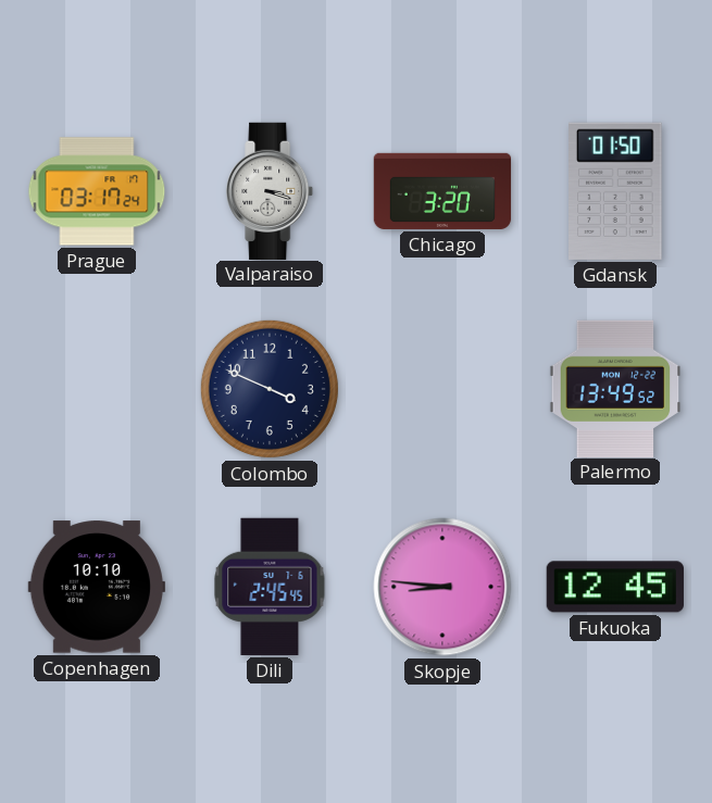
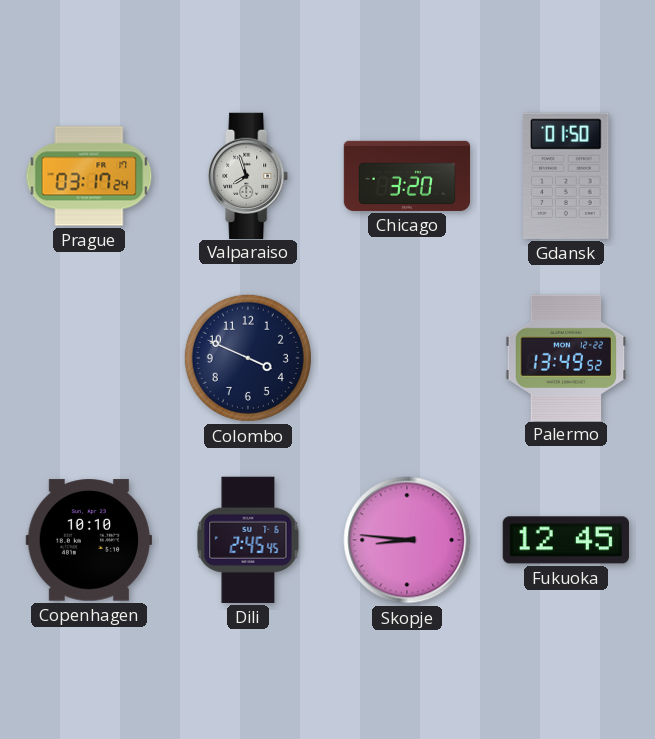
Valparaiso: 3:18 -> 7:57 (249, 175)
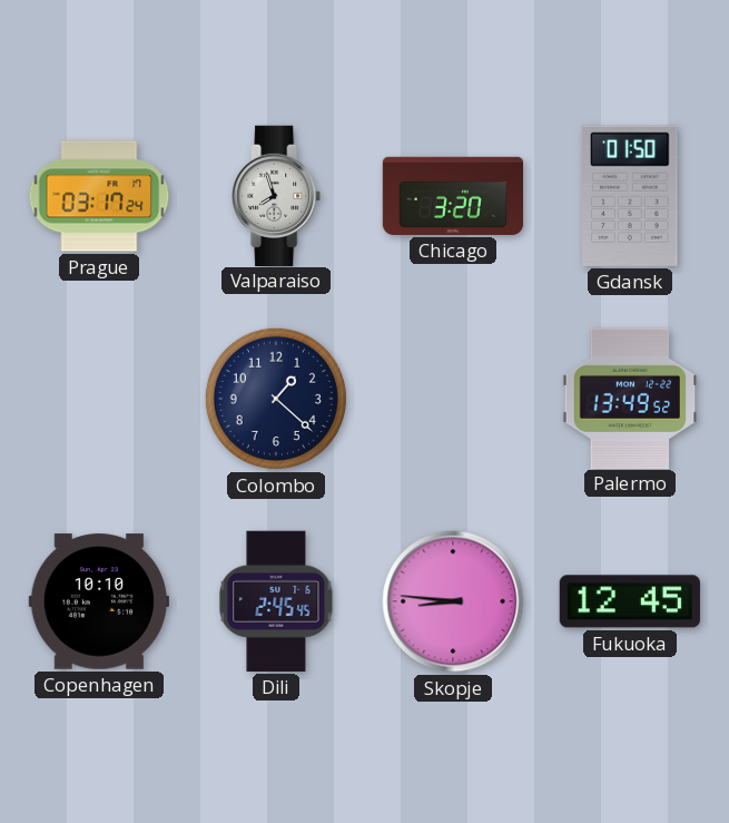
Colombo: 3:49 -> 1:22 (276, 399)
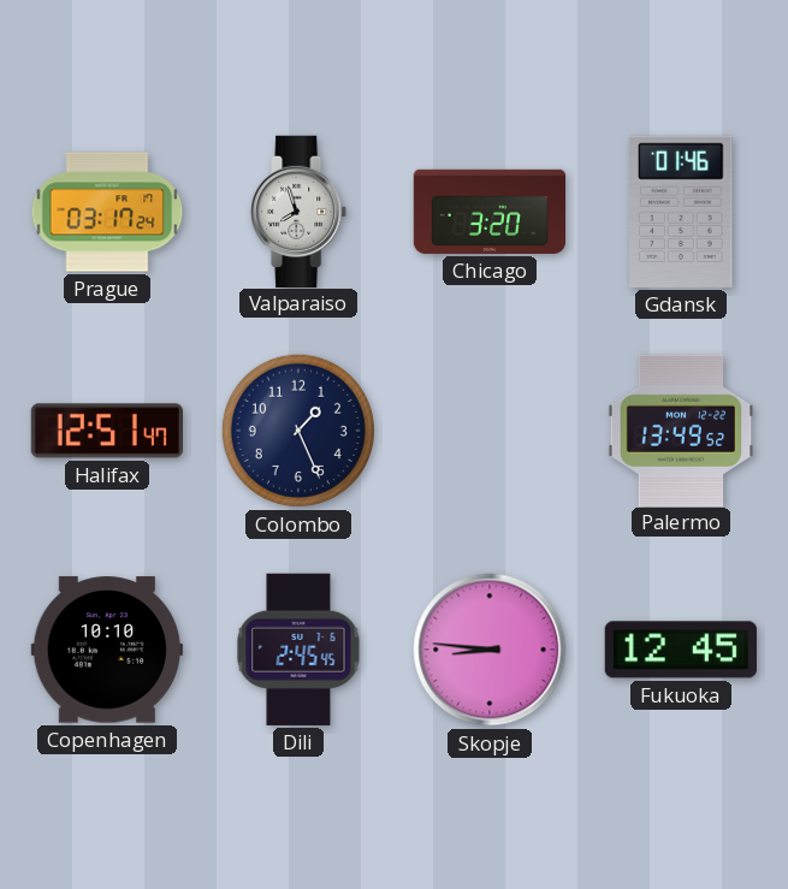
Gdansk: 01:50 -> 01:46 (681, 212)
Halifax: none -> 12:51 (106, 431)
Colombo: 1:22 -> 1:26 (298, 431)
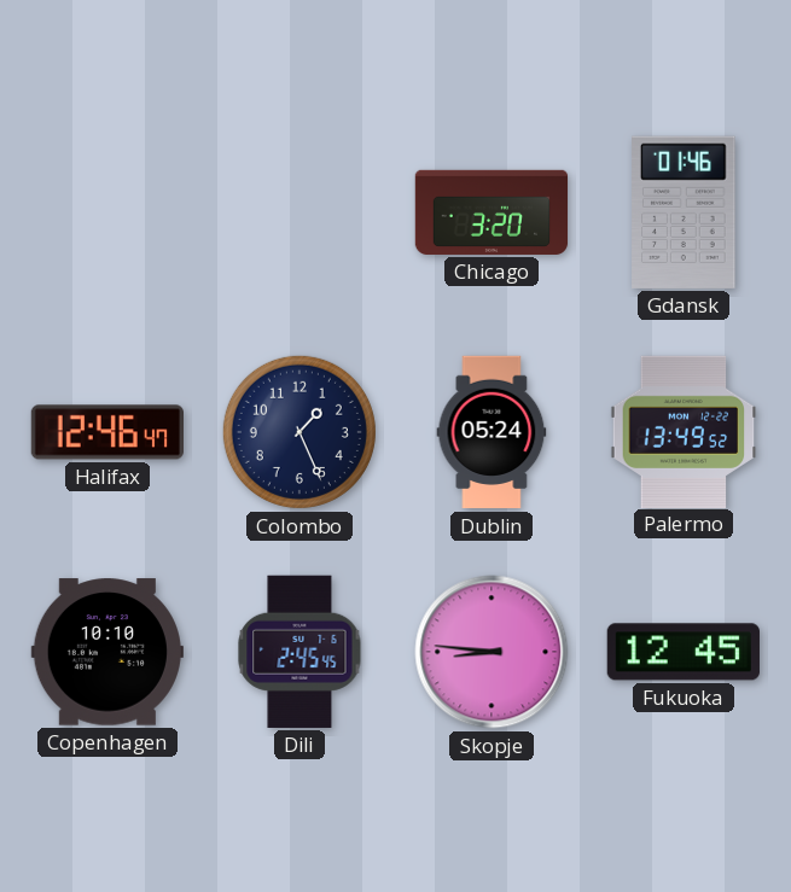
Prague: 03:17 -> none (107, 212)
Valparaiso: 7:57 -> none (300, 211)
Halifax: 12:51 -> 12:46 (106, 432)
Dublin: none -> 05:24 (492, 432)
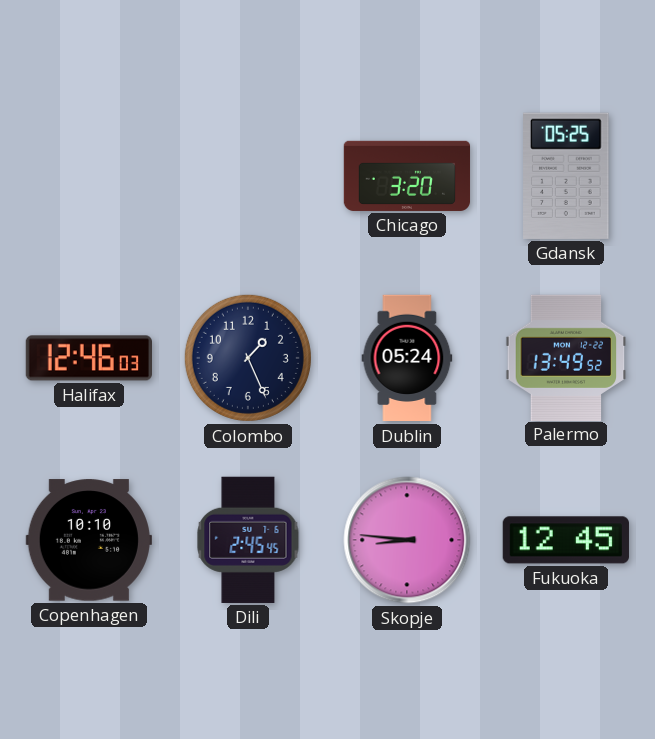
Gdansk: 01:46 -> 05:25 (566, 176)
Halifax: 12:46:47 -> 12:46:03 (88, 358)
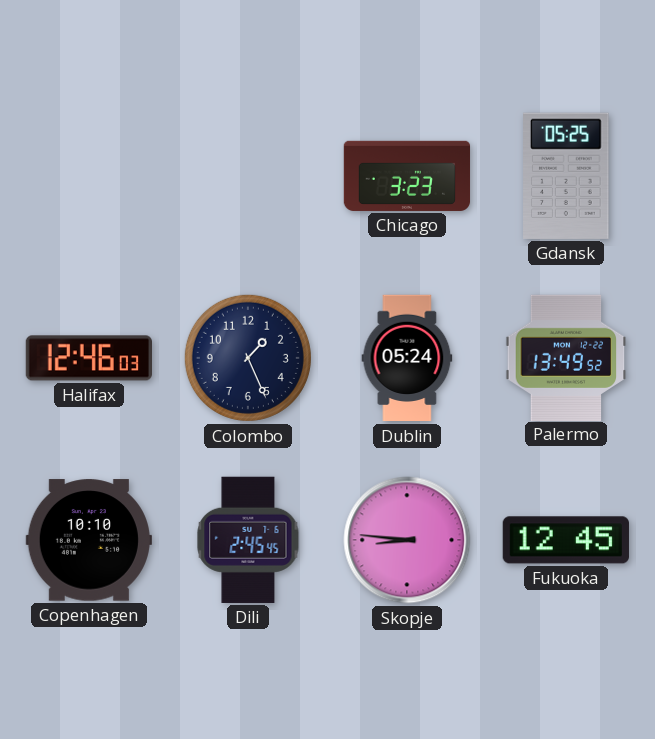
Chicago: 3:20 -> 3:23 (407, 176)
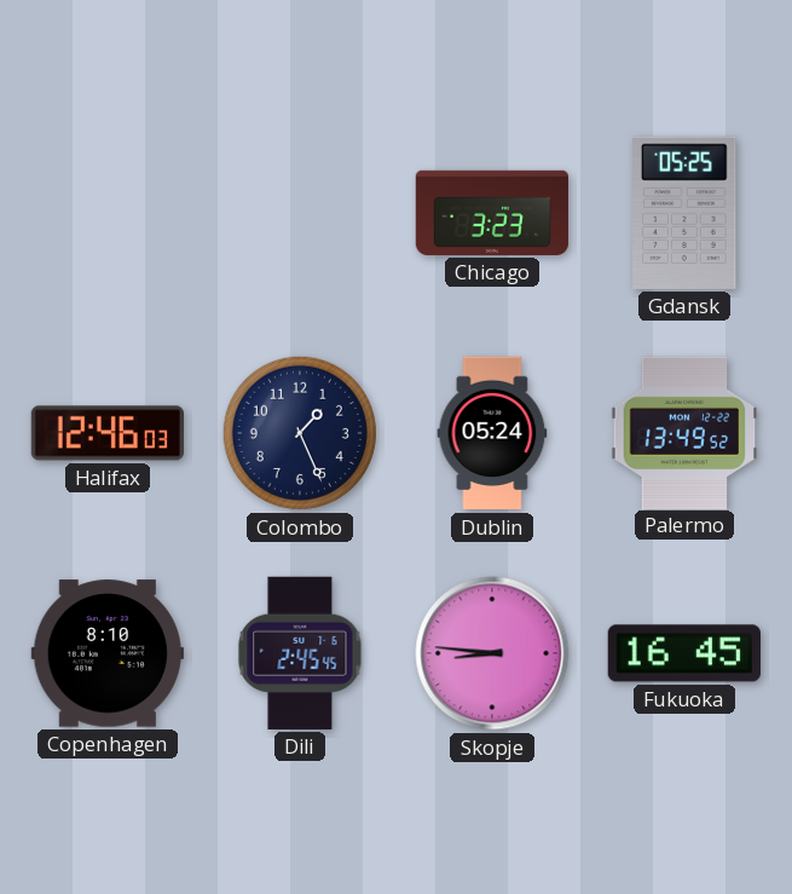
Copenhagen: 10:10 -> 8:10 (108, 653)
Fukuoka: 12:45 -> 16:45 (683, 653)
